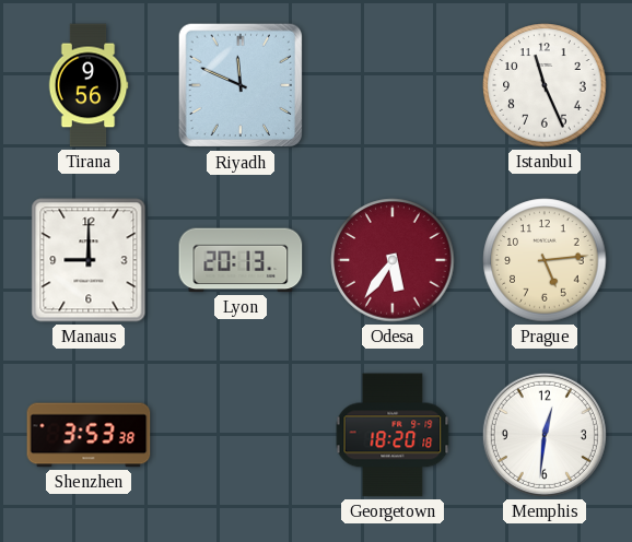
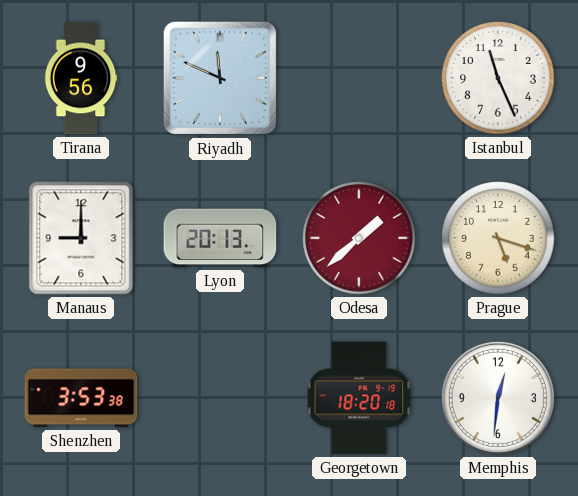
Odesa: 5:36 -> 1:38 (359, 238)
Prague: 5:14 -> 5:18 (498, 238)
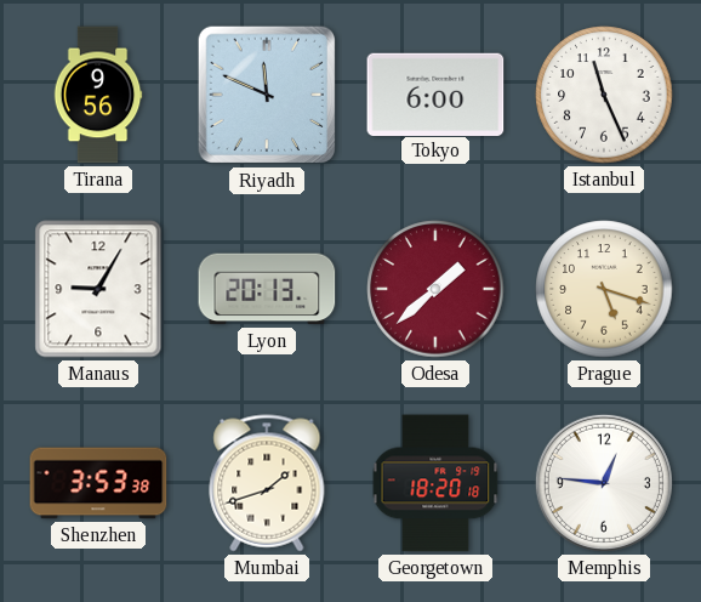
Tokyo: none -> 6:00 (435, 93)
Manaus: 9:00 -> 9:05 (98, 289)
Mumbai: none -> 1:42 (267, 483)
Memphis: 12:31 -> 12:46 (604, 483)
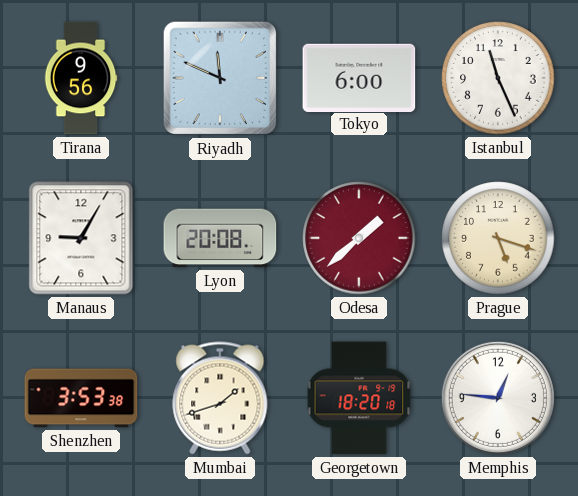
Lyon: 20:13 -> 20:08 (220, 238)
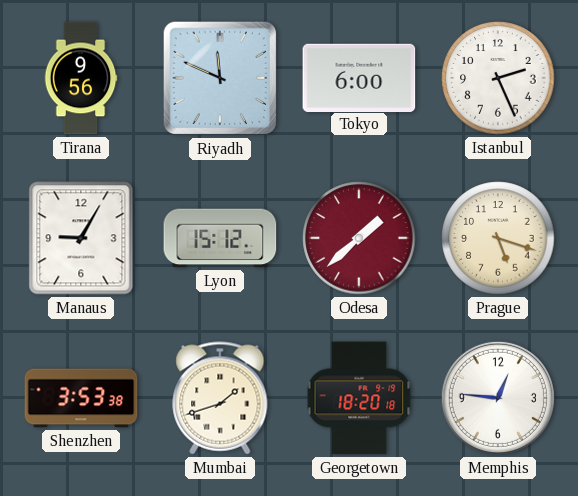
Istanbul: 11:26 -> 2:26 (498, 78)
Lyon: 20:08 -> 15:12 (220, 238)
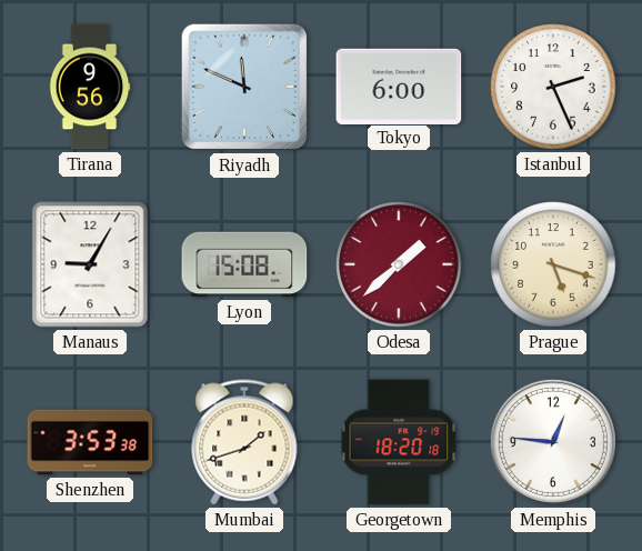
Lyon: 15:12 -> 15:08 (244, 264)
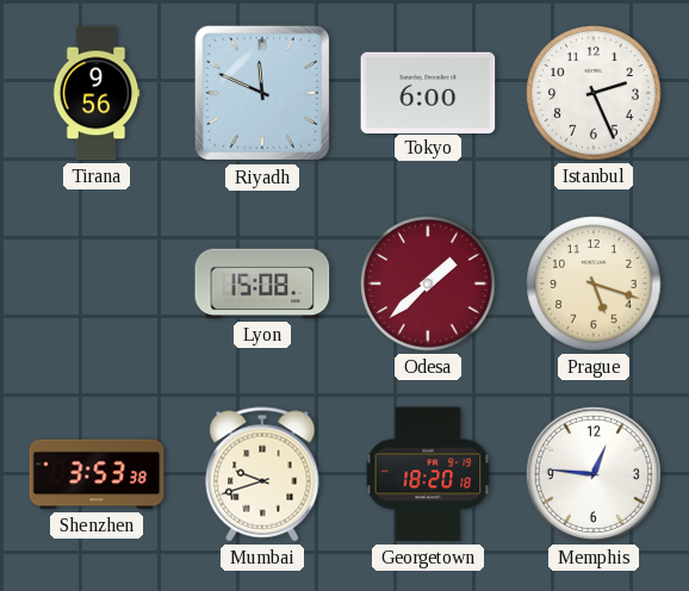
Manaus: 9:05 -> none (90, 264)
Mumbai: 1:42 -> 9:42 (262, 474)
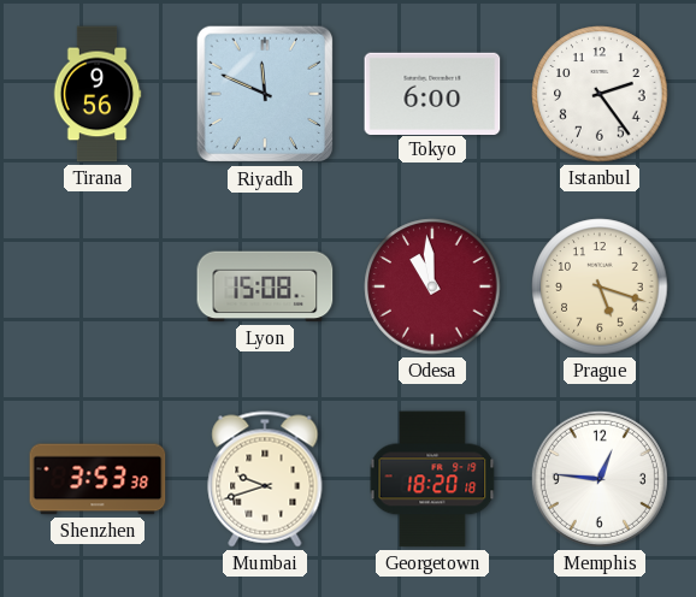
Istanbul: 2:26 -> 2:24 (600, 94)
Odesa: 1:38 -> 10:59 (432, 286)
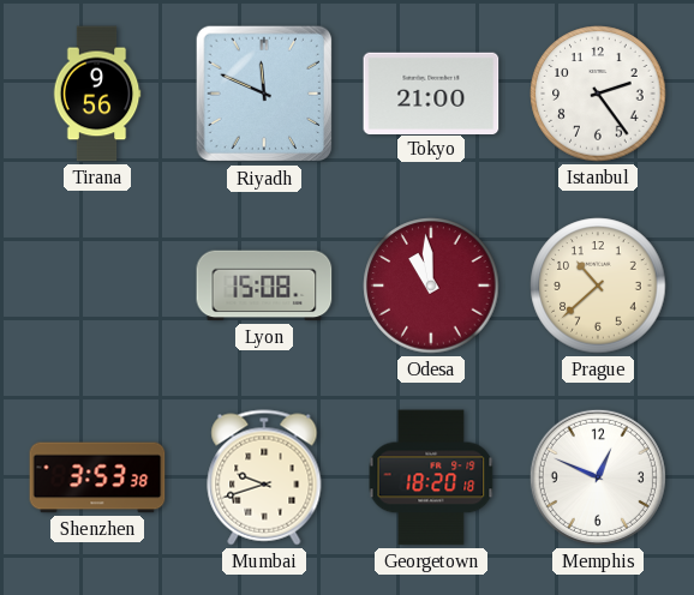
Tokyo: 6:00 -> 21:00 (431, 92)
Prague: 5:18 -> 10:38 (598, 286)
Memphis: 12:46 -> 12:49 (598, 477)
